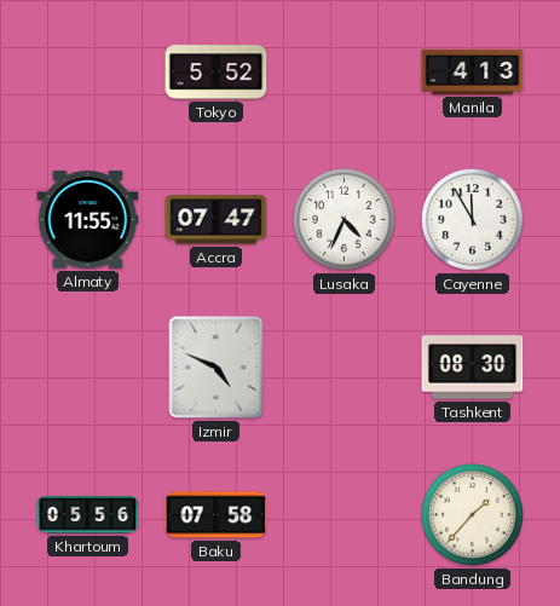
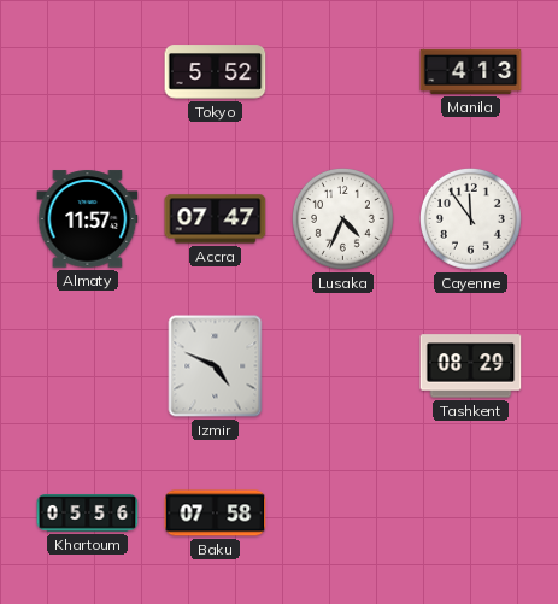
Almaty: 11:55 -> 11:57 (88, 219)
Cayenne: 11:55 -> 11:54 (471, 219)
Tashkent: 08:30 -> 08:29 (471, 366)
Bandung: 1:37 -> none (473, 515)
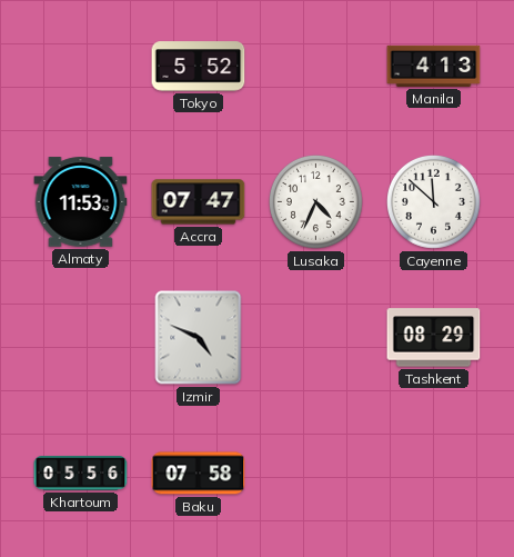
Almaty: 11:57 -> 11:53 (81, 202)
Cayenne: 11:54 -> 11:52 (434, 202)
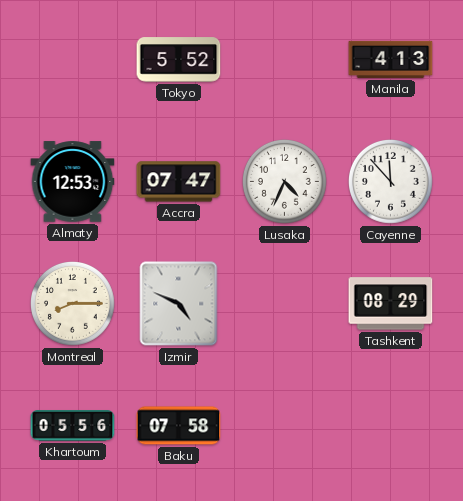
Almaty: 11:53 -> 12:53 (73, 182)
Cayenne: 11:52 -> 11:53 (391, 182)
Montreal: none -> 8:15 (73, 304)
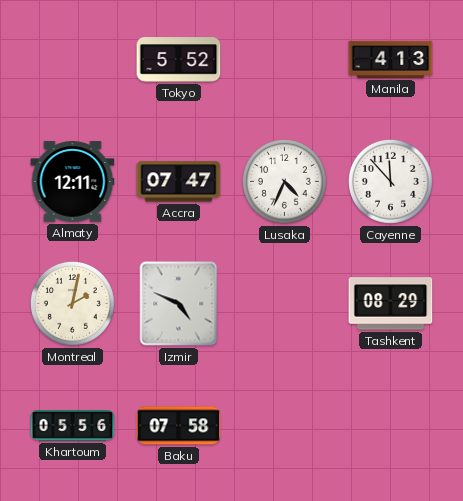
Almaty: 12:53 -> 12:11 (73, 182)
Montreal: 8:15 -> 2:02 (73, 304)
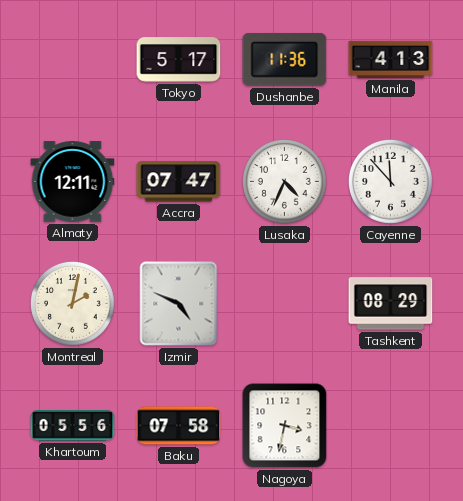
Tokyo: 5:52 -> 5:17 (179, 60)
Dushanbe: none -> 11:36 (285, 59)
Nagoya: none -> 3:32 (285, 426)
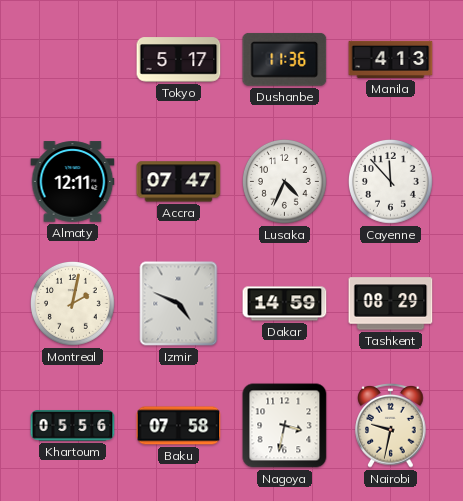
Dakar: none -> 14:59 (285, 304)
Nairobi: none -> 9:32 (391, 426)
